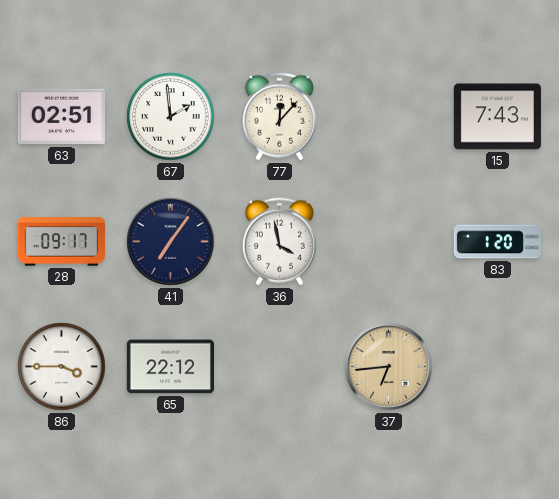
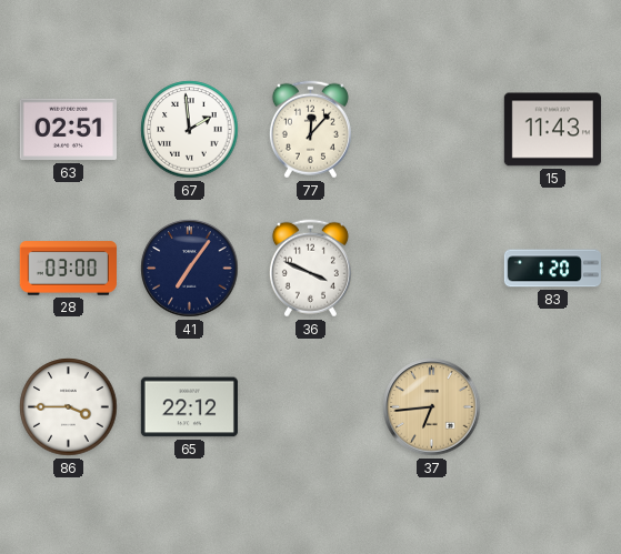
15: 7:43 -> 11:43 (552, 130)
28: 09:17 -> 03:00 (68, 269)
36: 3:58 -> 3:49 (310, 269)
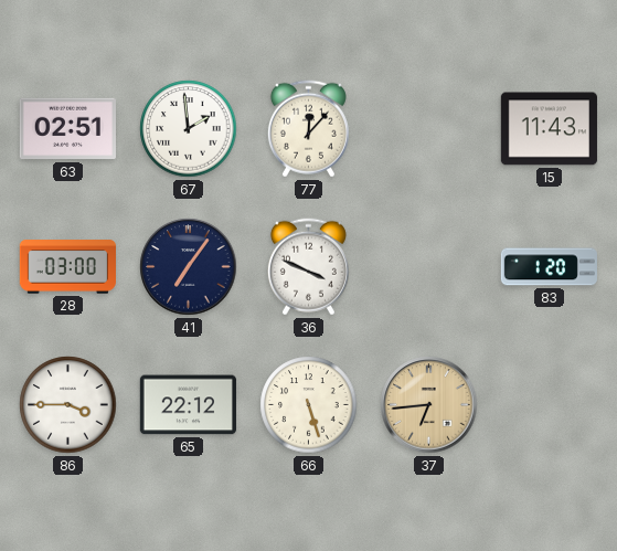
66: none -> 5:27 (309, 405)
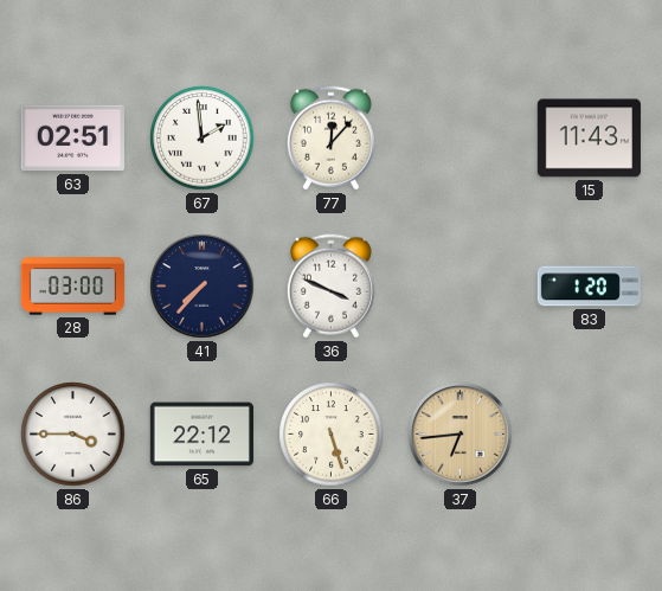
41: 7:06 -> 7:37 (203, 287)
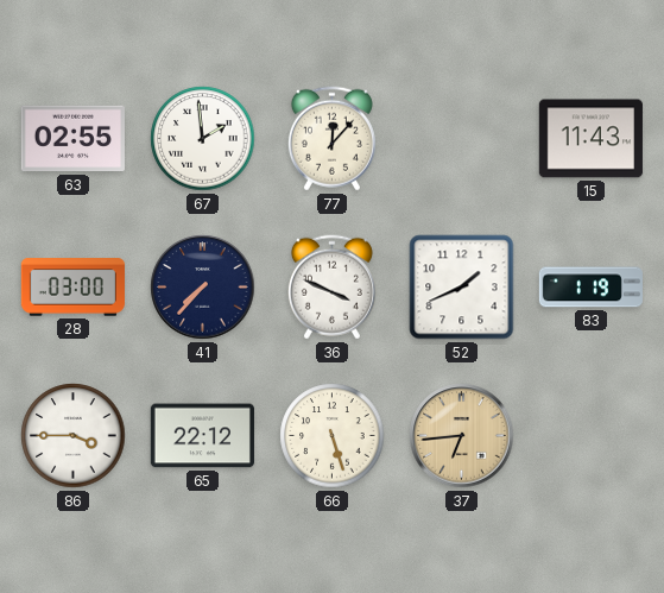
63: 02:51 -> 02:55 (72, 139)
52: none -> 1:41 (462, 288)
83: 1:20 -> 1:19 (590, 288)
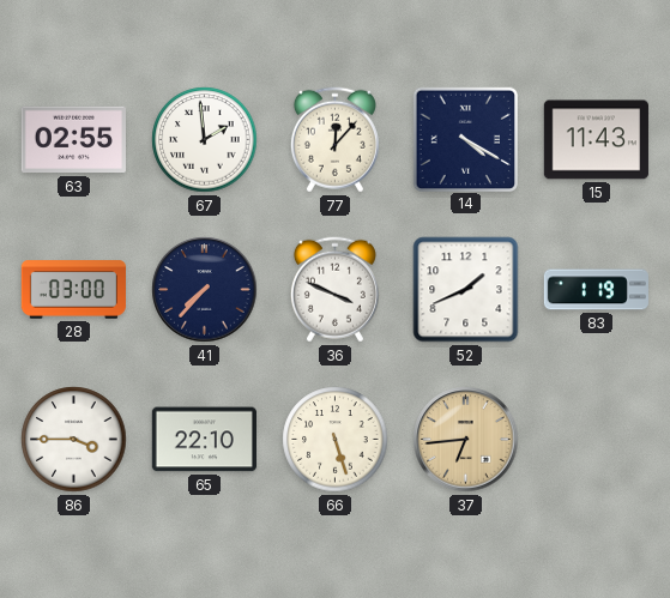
14: none -> 4:20 (465, 139)
65: 22:12 -> 22:10 (204, 440)
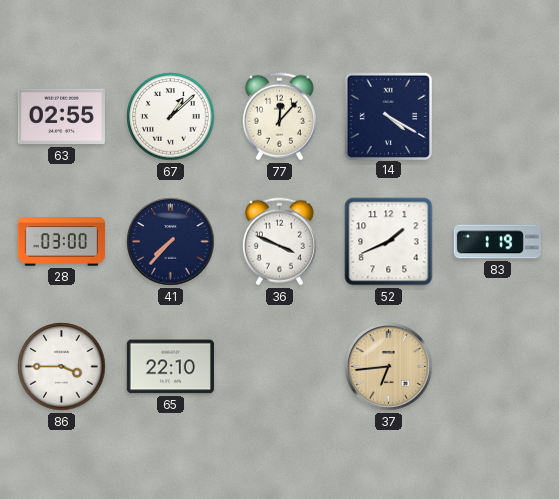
67: 1:59 -> 1:08 (171, 117)
15: 11:43 -> none (596, 140)
66: 5:27 -> none (336, 440)
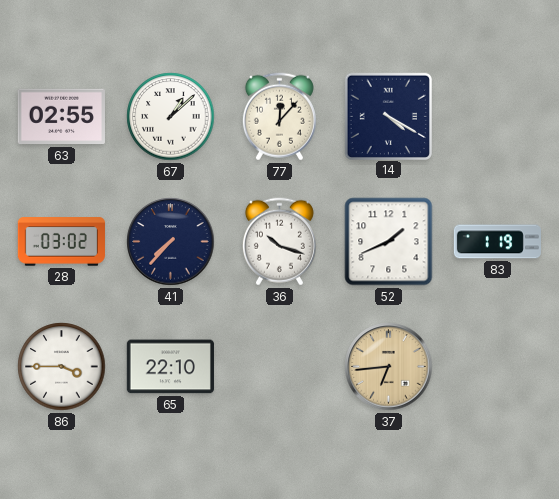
28: 03:00 -> 03:02 (61, 242)
36: 3:49 -> 10:18 (279, 242)
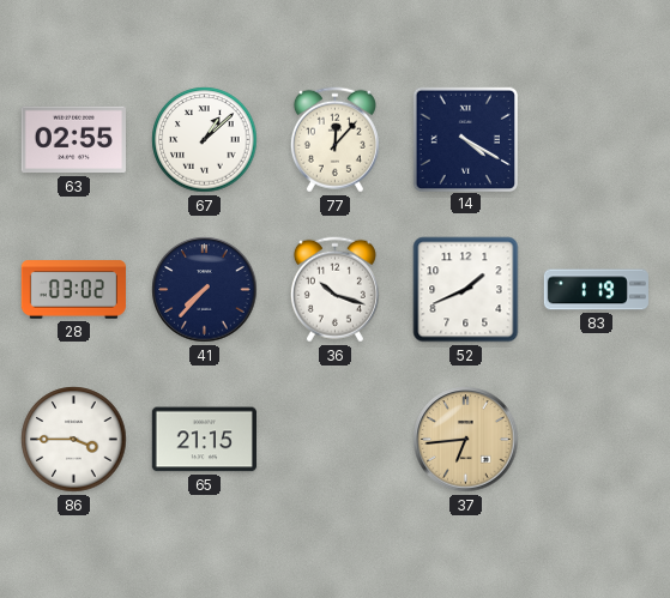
65: 22:10 -> 21:15 (204, 440)
